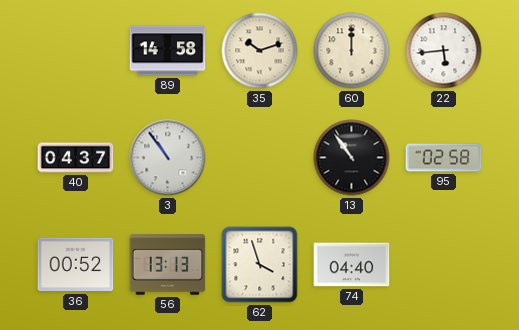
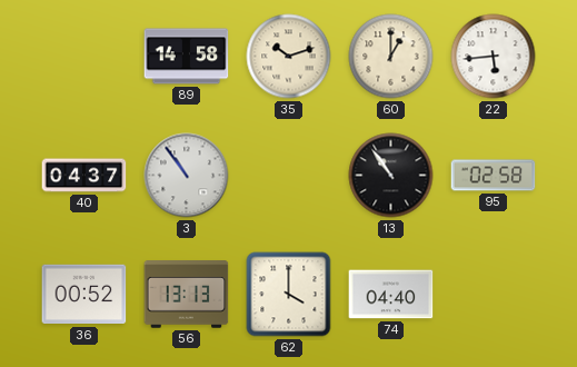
60: 12:00 -> 1:00 (391, 57)
62: 3:57 -> 4:00 (289, 295)
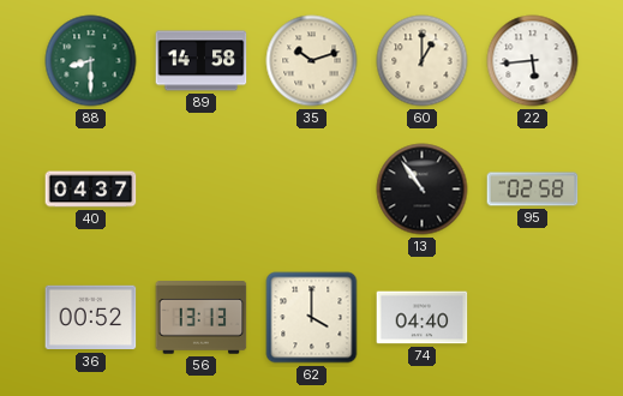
88: none -> 8:30 (91, 61)
3: 10:54 -> none (187, 176)
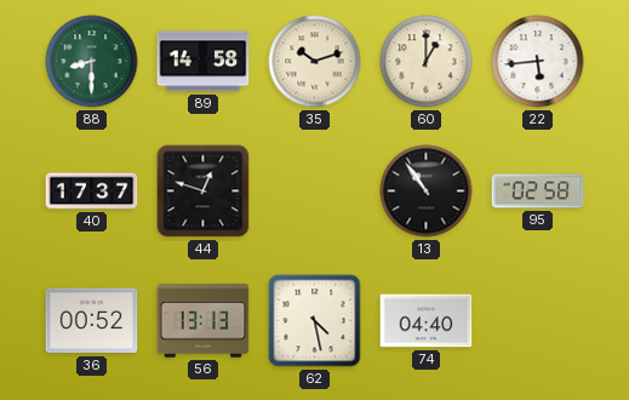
40: 04:37 -> 17:37 (92, 192)
44: none -> 12:48 (204, 192)
62: 4:00 -> 4:28 (315, 321)
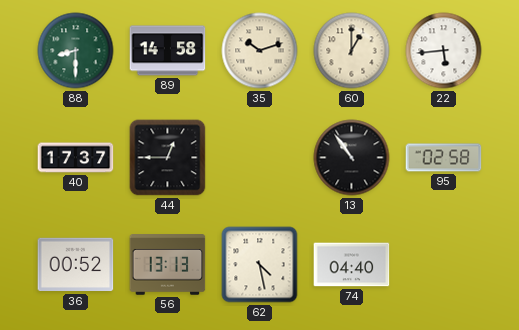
44: 12:48 -> 12:45 (168, 158)
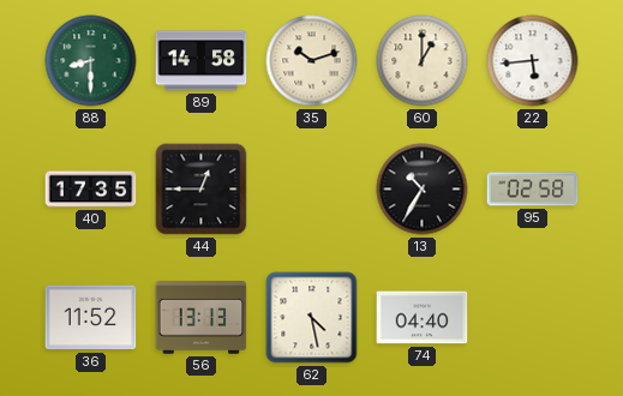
40: 17:37 -> 17:35 (91, 190)
13: 10:54 -> 10:35 (423, 190)
36: 00:52 -> 11:52 (91, 318)
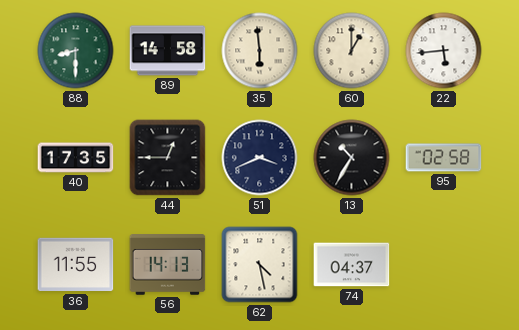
35: 10:12 -> 5:59 (260, 51)
51: none -> 3:41 (260, 158)
36: 11:52 -> 11:55 (76, 265)
56: 13:13 -> 14:13 (168, 265)
74: 04:40 -> 04:37 (352, 265)
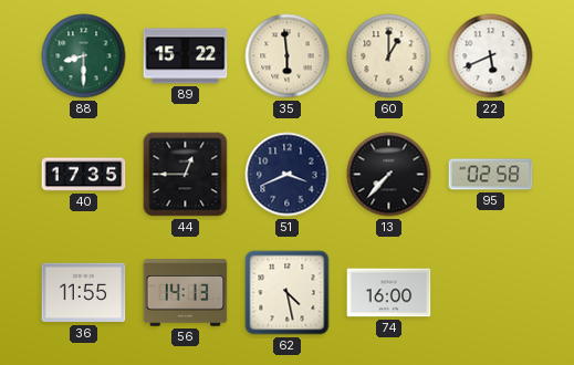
89: 14:58 -> 15:22 (186, 56)
22: 5:44 -> 5:41 (491, 56)
13: 10:35 -> 7:37 (389, 175)
74: 04:37 -> 16:00 (389, 293)
